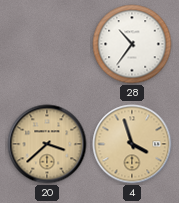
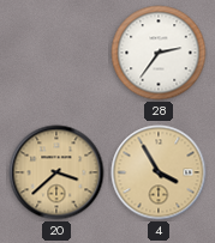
28: 10:36 -> 2:36 (159, 53)
4: 3:57 -> 3:55 (159, 172)
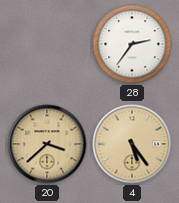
4: 3:55 -> 5:24 (132, 144)
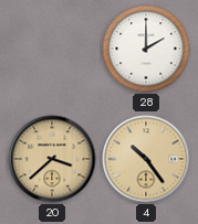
28: 2:36 -> 2:00 (146, 49)
4: 5:24 -> 10:24 (146, 159)
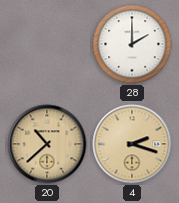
20: 3:38 -> 10:38 (47, 144)
4: 10:24 -> 2:18 (132, 144)
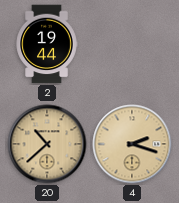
2: none -> 19:44 (47, 44)
28: 2:00 -> none (132, 44)
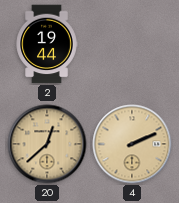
20: 10:38 -> 12:38 (47, 144)
4: 2:18 -> 2:11 (132, 144)
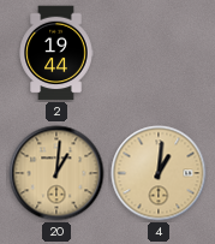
20: 12:38 -> 1:01 (56, 173)
4: 2:11 -> 1:01 (159, 173)
